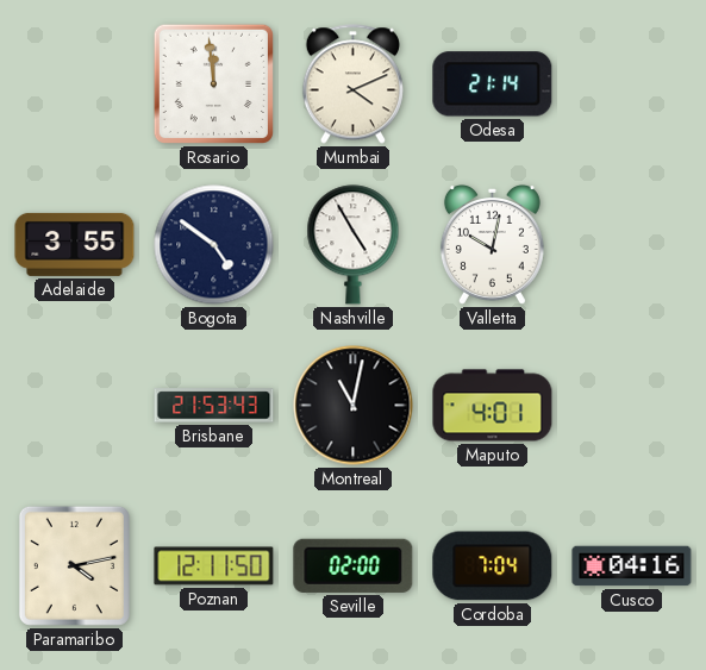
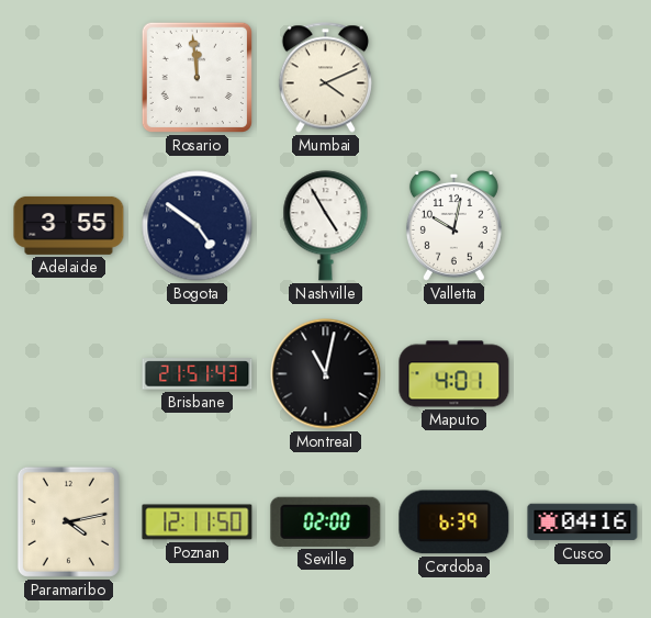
Odesa: 21:14 -> none (493, 84)
Brisbane: 21:53 -> 21:51 (198, 374)
Cordoba: 7:04 -> 6:39 (454, 523)
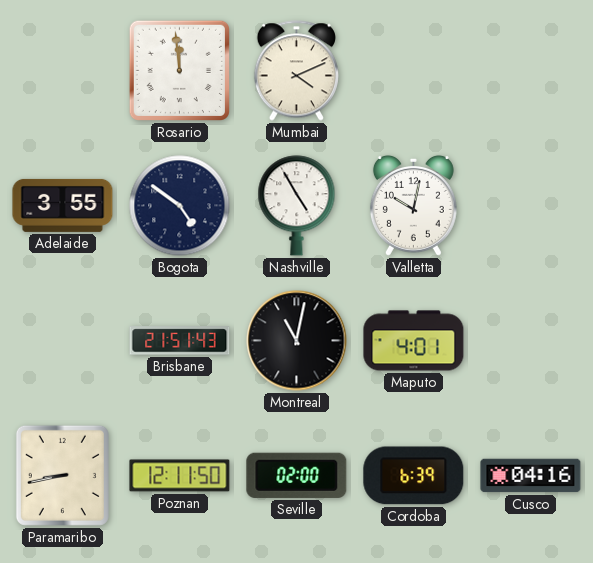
Paramaribo: 4:13 -> 8:43 (62, 475)
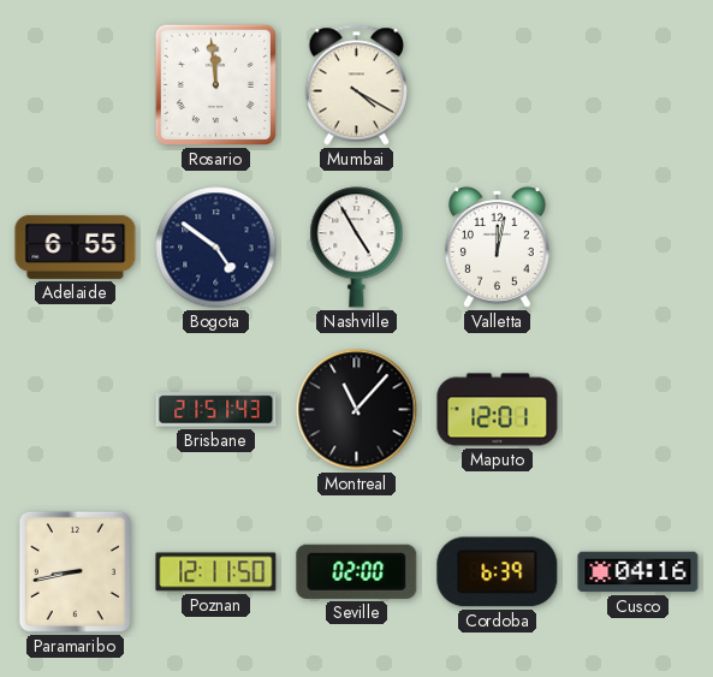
Mumbai: 4:11 -> 4:20 (356, 85)
Adelaide: 3:55 -> 6:55 (76, 247)
Valletta: 10:02 -> 12:02 (497, 247)
Montreal: 11:02 -> 11:07 (357, 410)
Maputo: 4:01 -> 12:01 (498, 410)
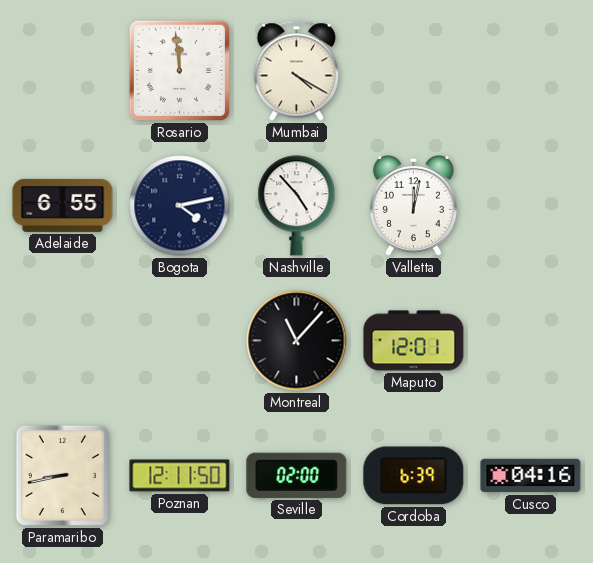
Bogota: 4:51 -> 4:13 (180, 206)
Nashville: 4:55 -> 4:53 (297, 206)
Brisbane: 21:51 -> none (216, 410)
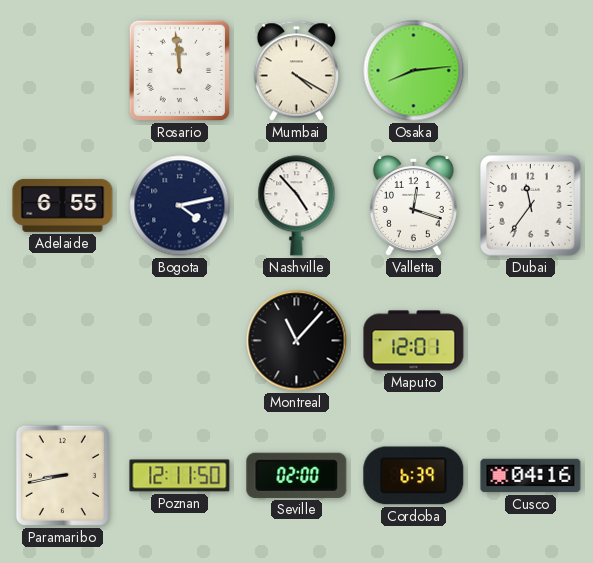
Osaka: none -> 8:14 (414, 71)
Valletta: 12:02 -> 12:18 (413, 205)
Dubai: none -> 11:36 (531, 206)
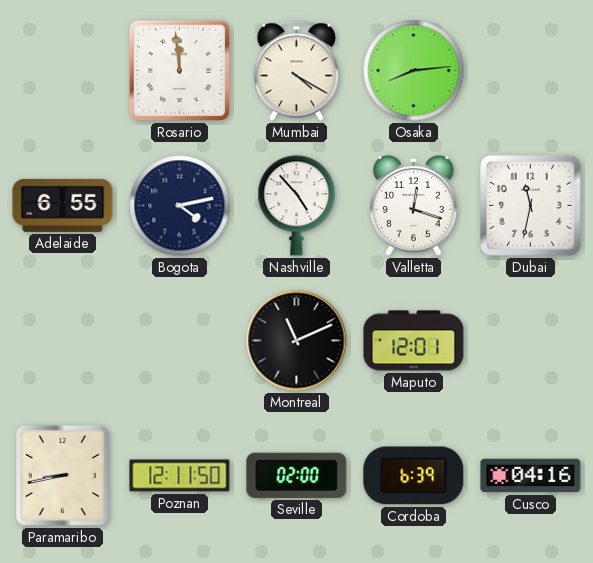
Dubai: 11:36 -> 11:32 (531, 206)
Montreal: 11:07 -> 11:11 (297, 341)
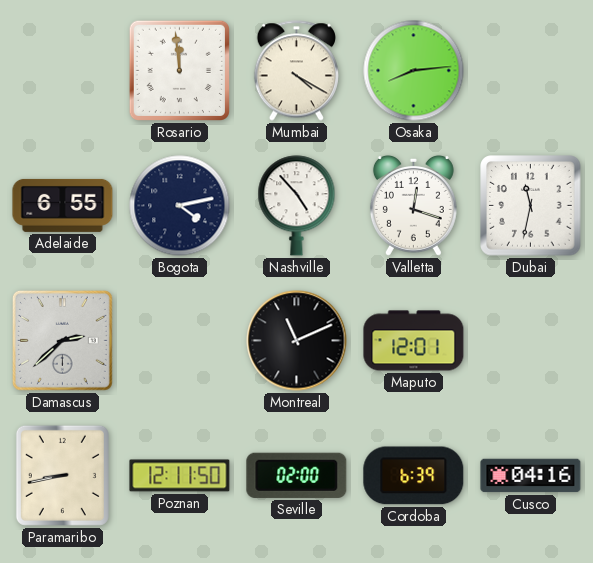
Damascus: none -> 2:38 (62, 340)
